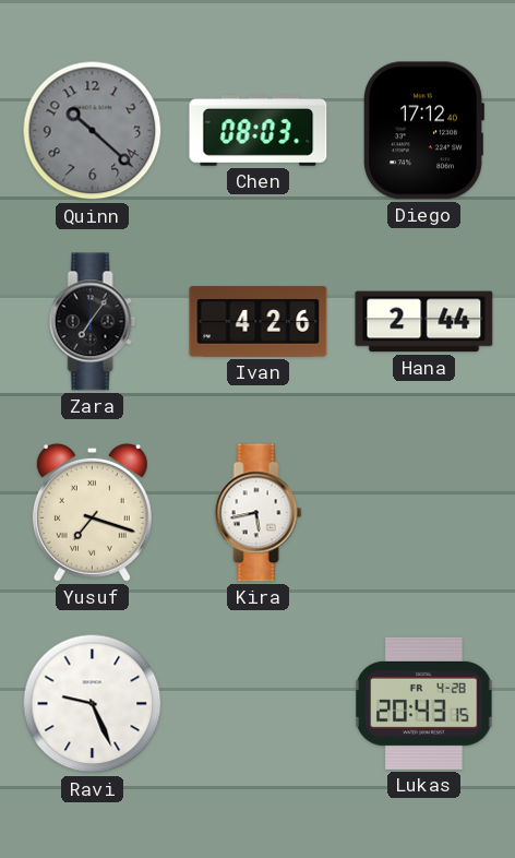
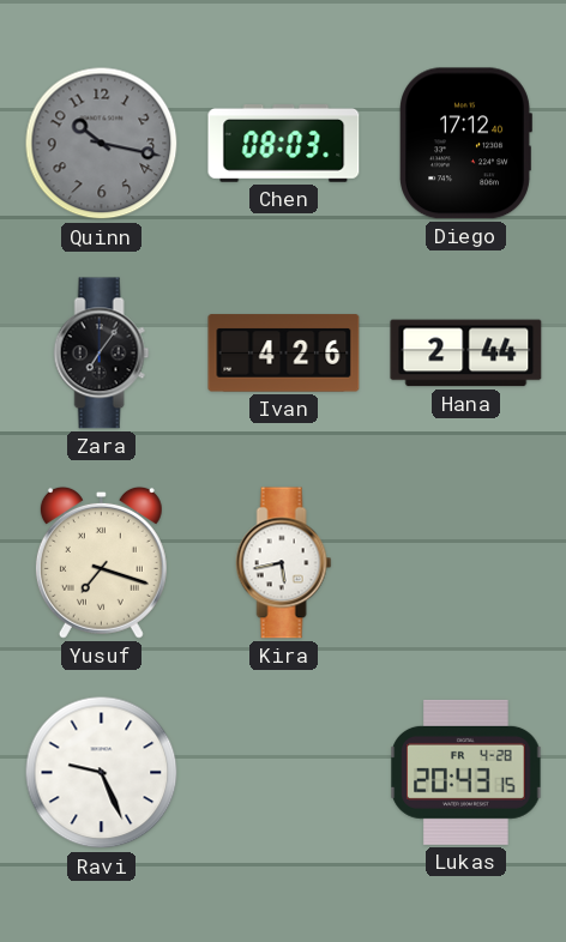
Quinn: 10:22 -> 10:17 (102, 144)
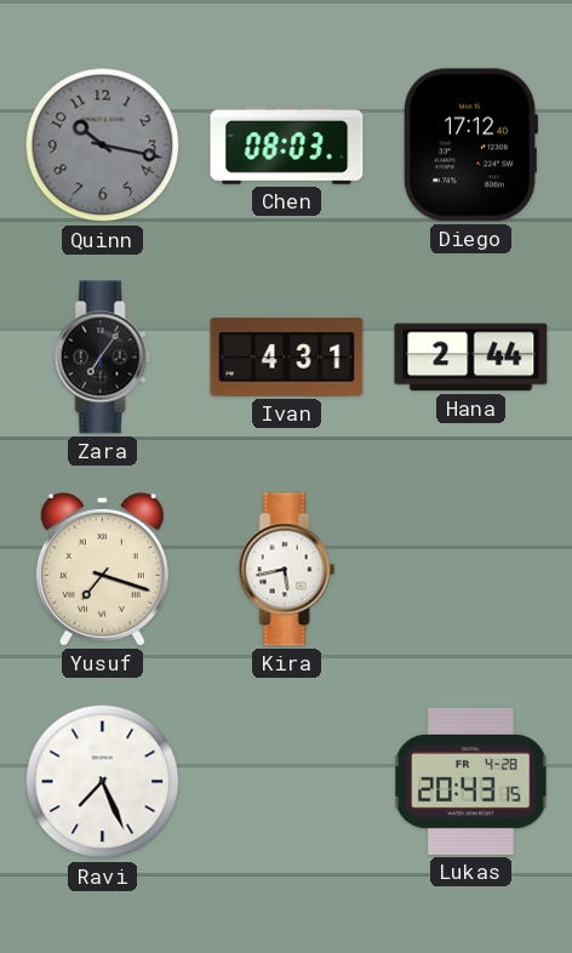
Ivan: 4:26 -> 4:31 (287, 358)
Ravi: 9:26 -> 7:26 (103, 782)
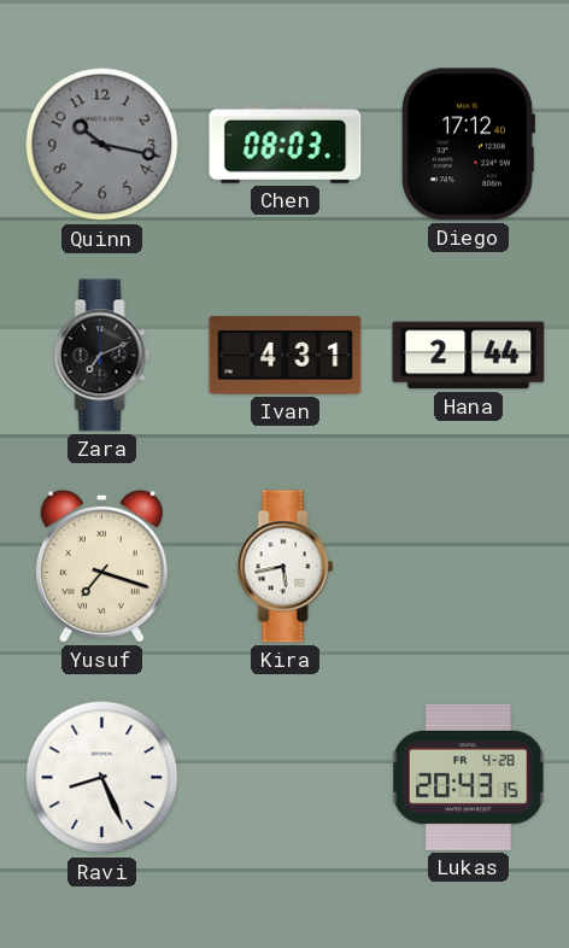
Zara: 7:06 -> 7:11 (102, 356)
Ravi: 7:26 -> 8:26 (102, 778)
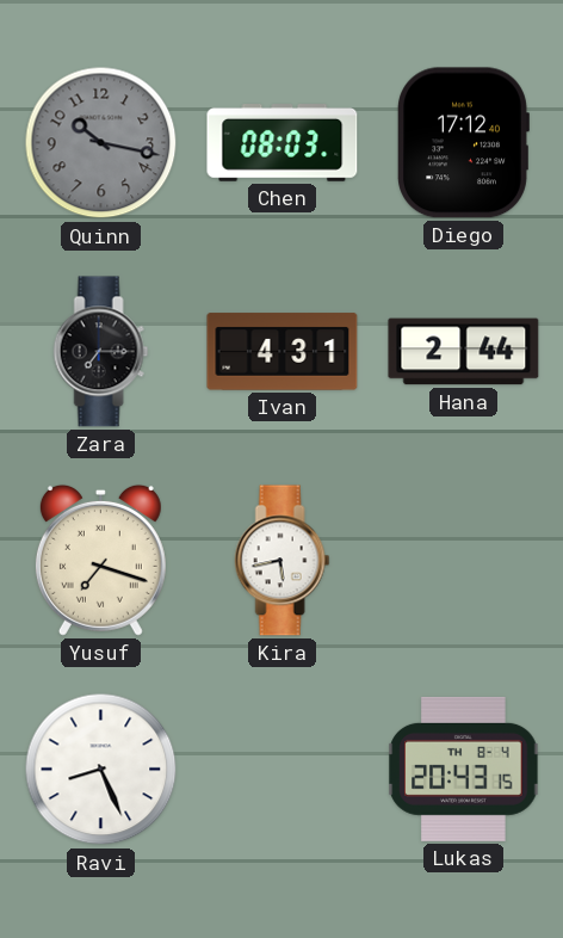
Zara: 7:11 -> 7:15 (101, 352)
Lukas date: FR 4-28 -> TH 8-4 (464, 769)
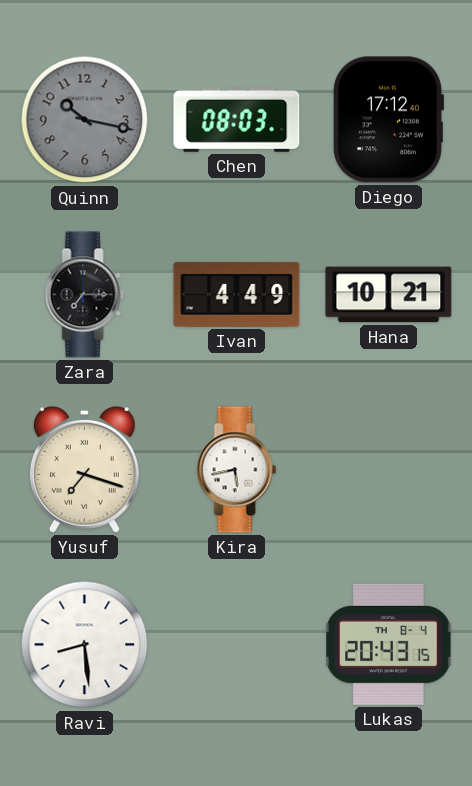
Ivan: 4:31 -> 4:49 (237, 295)
Hana: 2:44 -> 10:21 (389, 295)
Ravi: 8:26 -> 8:29 (85, 645)
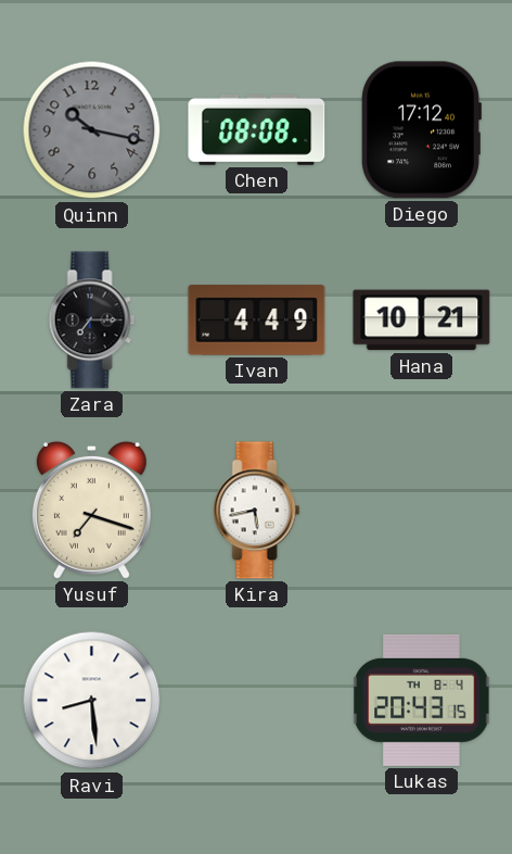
Chen: 08:03 -> 08:08 (257, 130)
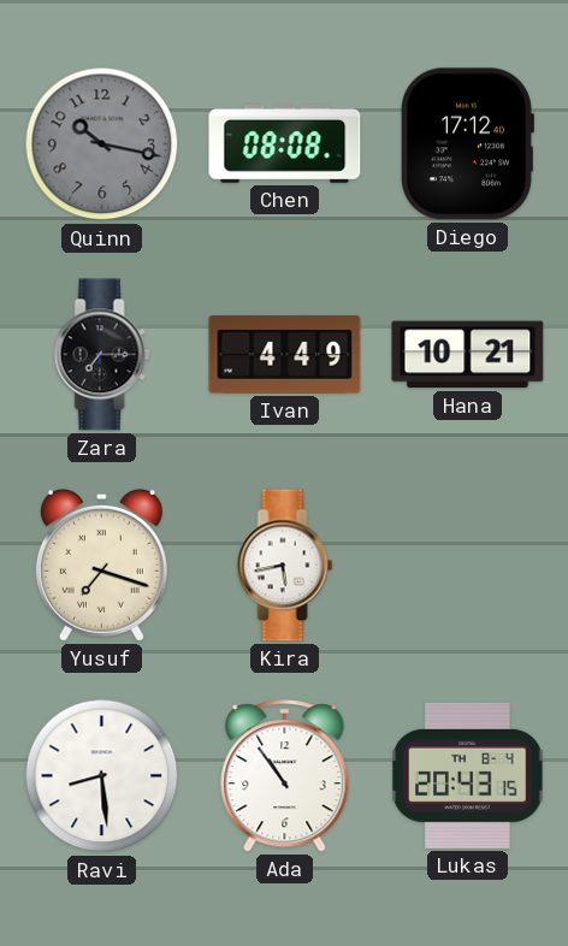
Ada: none -> 10:54 (285, 776)
